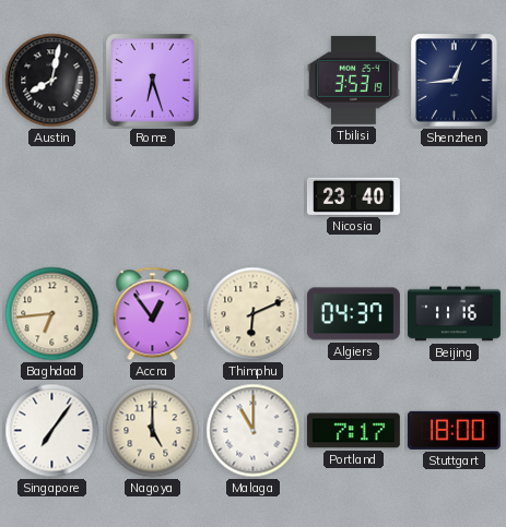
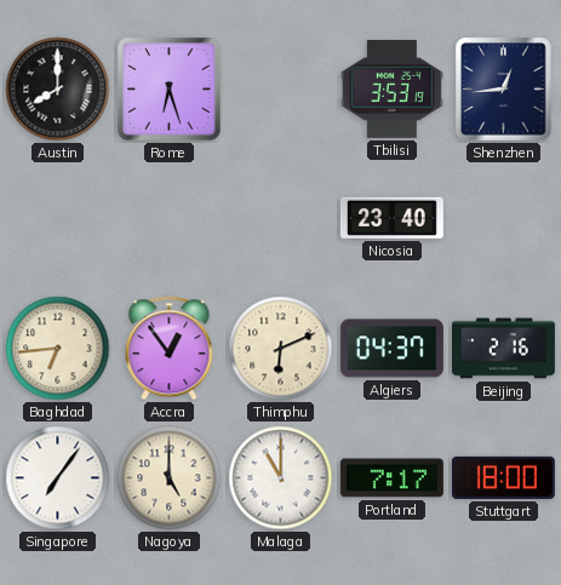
Austin: 8:02 -> 8:00 (58, 90)
Beijing: 11:16 -> 2:16 (503, 349)
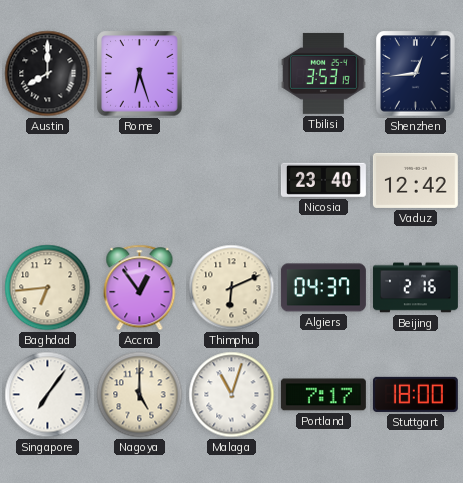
Vaduz: none -> 12:42 (415, 180)
Malaga: 11:00 -> 11:03 (232, 395)
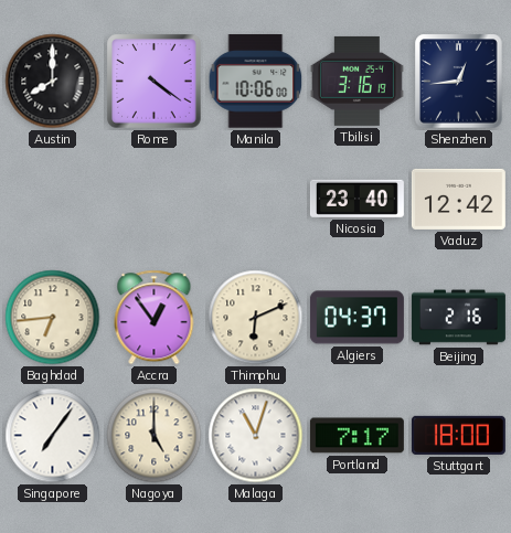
Rome: 6:27 -> 4:21 (155, 82)
Manila: none -> 10:06 (256, 82)
Tbilisi: 3:53 -> 3:16 (356, 81)
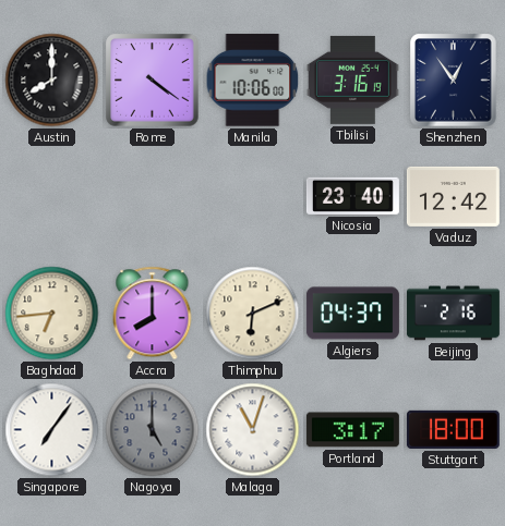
Shenzhen: 12:44 -> 12:54 (454, 81)
Accra: 12:54 -> 8:00 (153, 314)
Nagoya dial: cream -> grey (153, 430)
Portland: 7:17 -> 3:17 (352, 430)
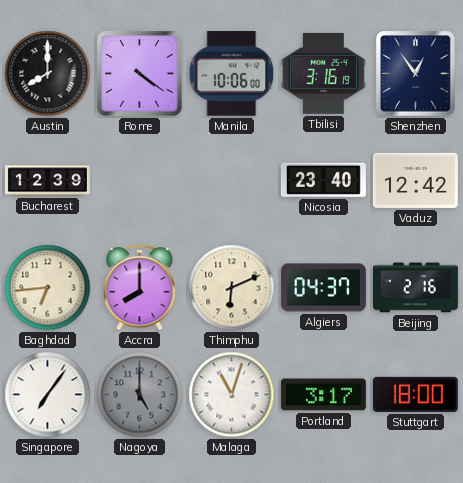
Bucharest: none -> 12:39 (47, 181)
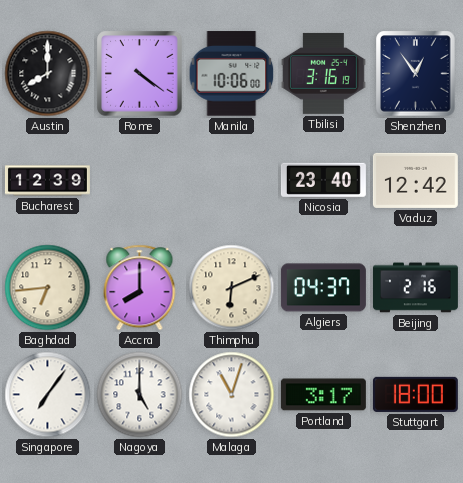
Nagoya dial: grey -> white (140, 395)
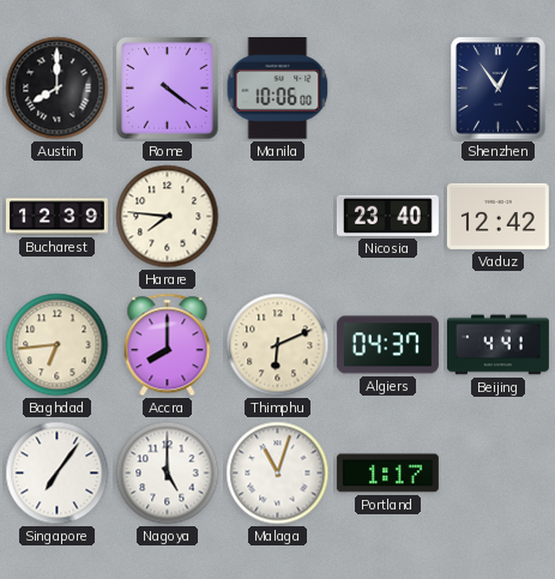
Tbilisi: 3:16 -> none (323, 73)
Harare: none -> 7:46 (168, 217)
Beijing: 2:16 -> 4:41 (497, 345)
Portland: 3:17 -> 1:17 (387, 474)
Stuttgart: 18:00 -> none (415, 394)
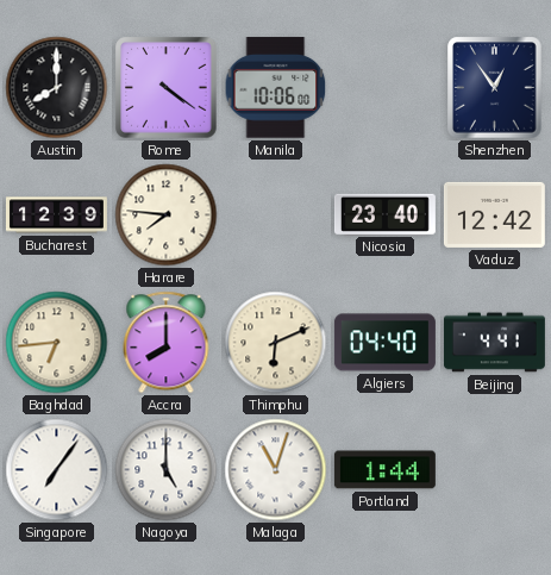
Algiers: 04:37 -> 04:40 (384, 343)
Portland: 1:17 -> 1:44 (384, 470)
